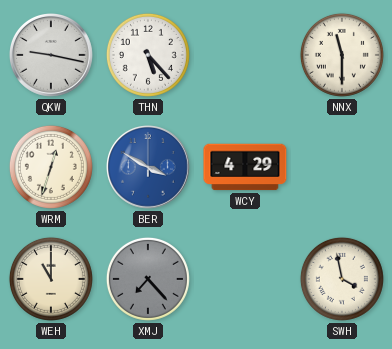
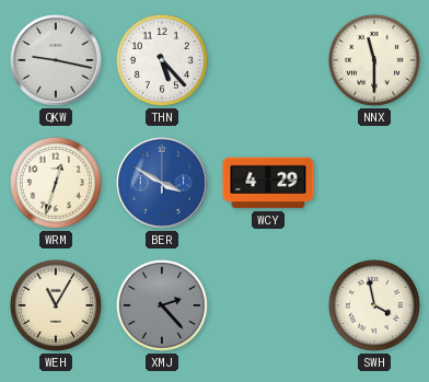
WEH: 11:00 -> 11:05 (56, 305)
XMJ: 7:23 -> 2:23 (162, 305)
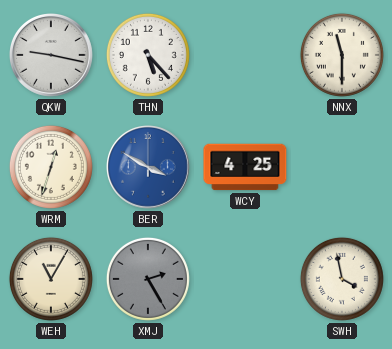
WCY: 4:29 -> 4:25 (245, 167)
XMJ: 2:23 -> 2:25 (148, 279)
